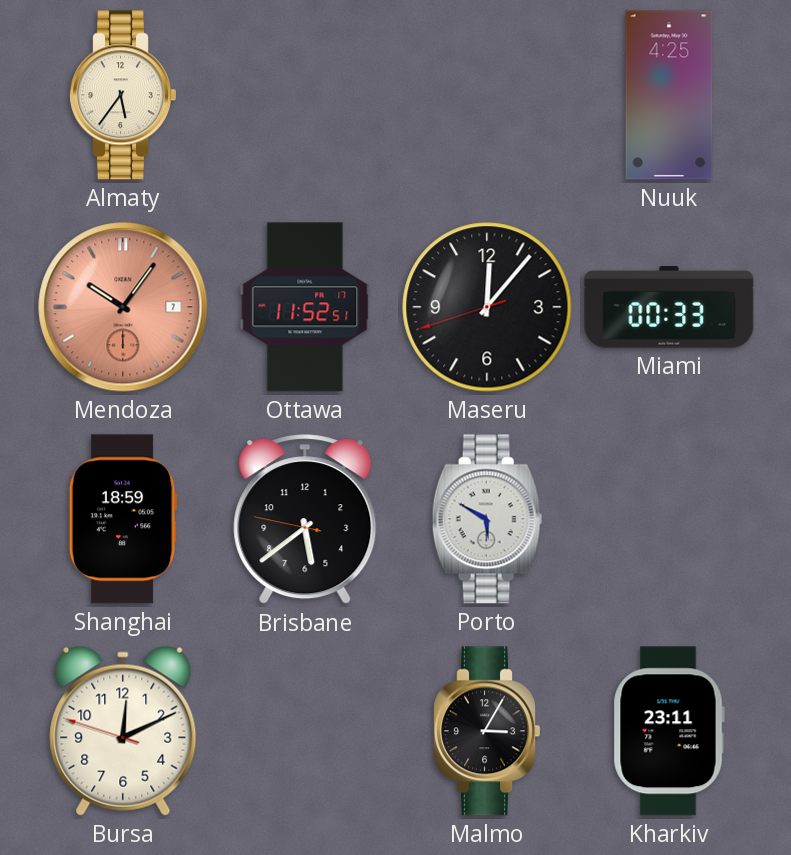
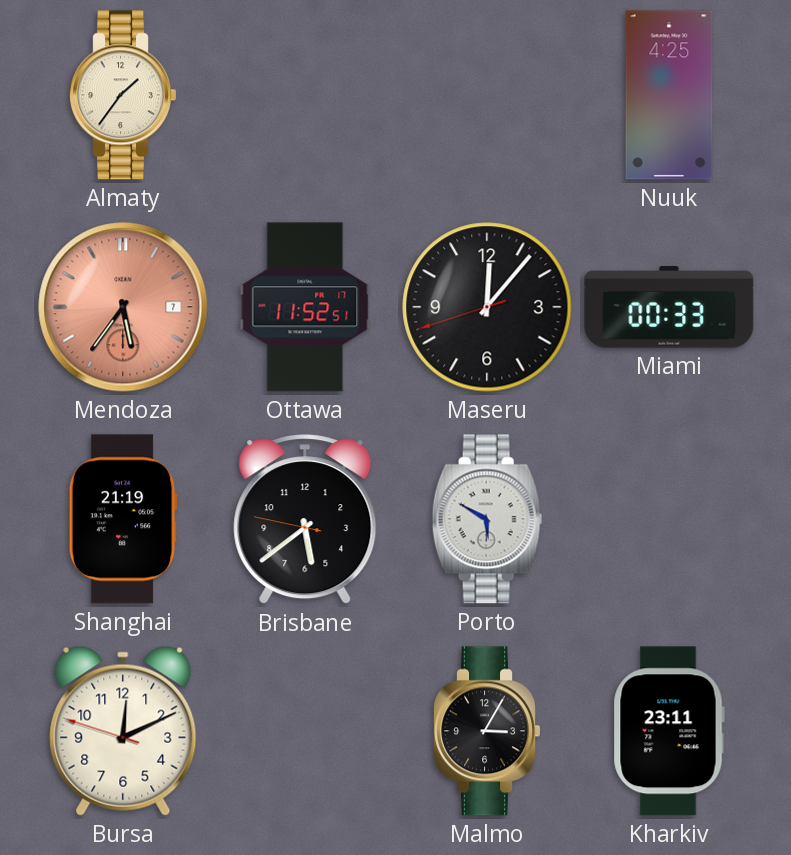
Almaty: 5:36 -> 1:36 (122, 95)
Mendoza: 10:06 -> 5:36 (123, 307)
Shanghai: 18:59 -> 21:19 (123, 519)
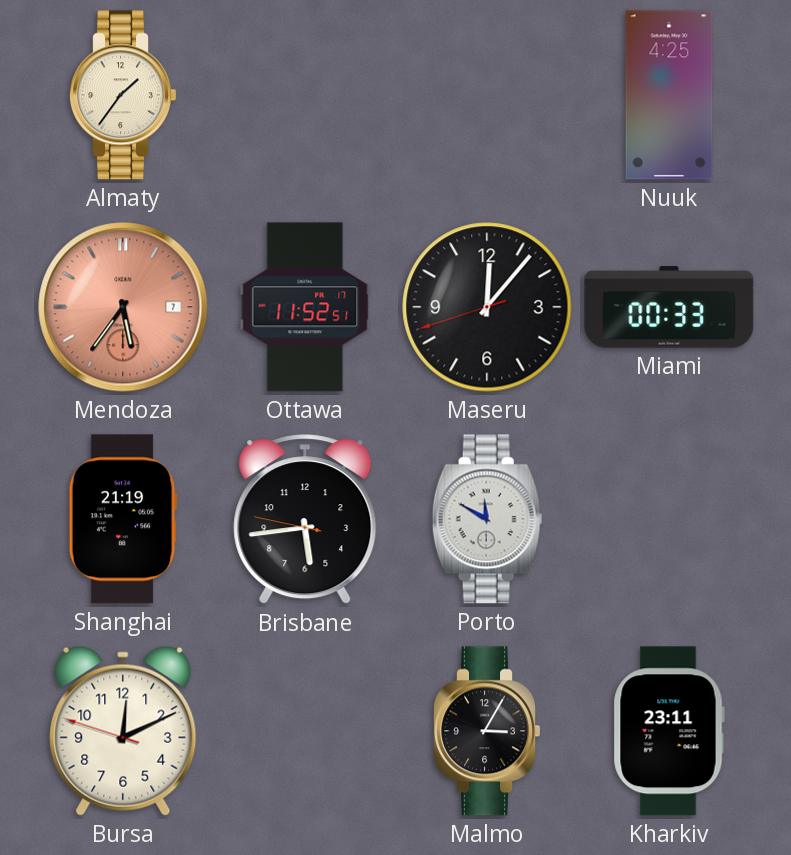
Brisbane: 5:38 -> 5:43 (305, 520)
Porto: 5:50 -> 11:50 (487, 519)
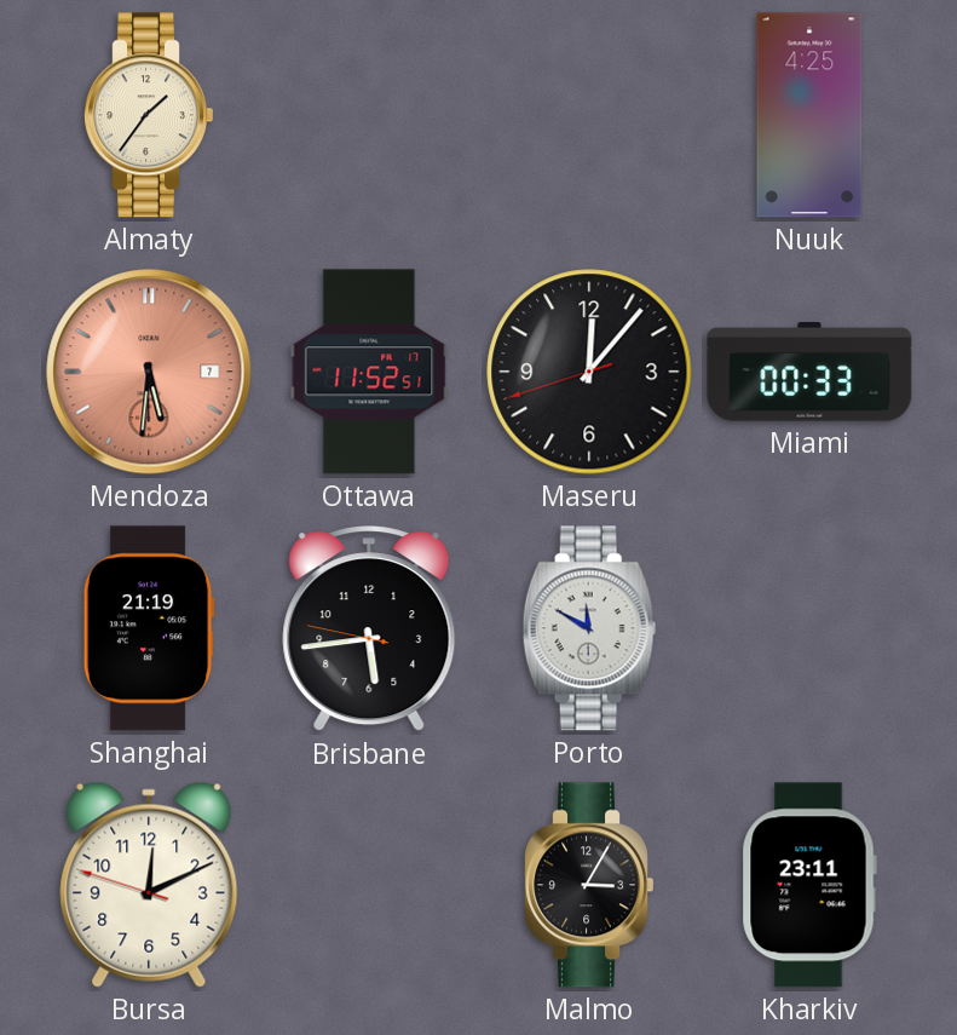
Mendoza: 5:36 -> 5:31 (149, 372)
